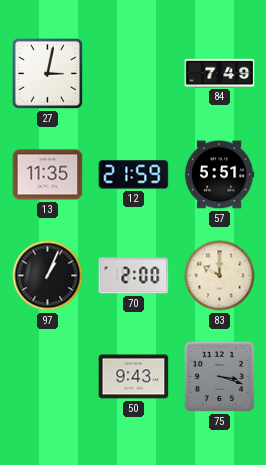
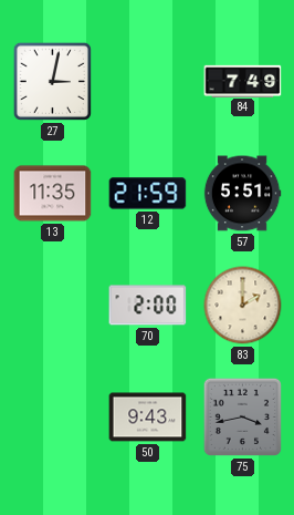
97: 1:04 -> none (48, 276)
83: 10:00 -> 2:00 (243, 306)
75: 3:18 -> 3:43 (242, 416)
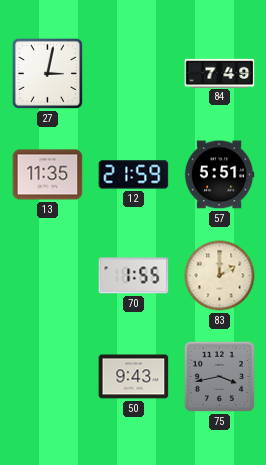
70: 2:00 -> 1:55 (134, 276)
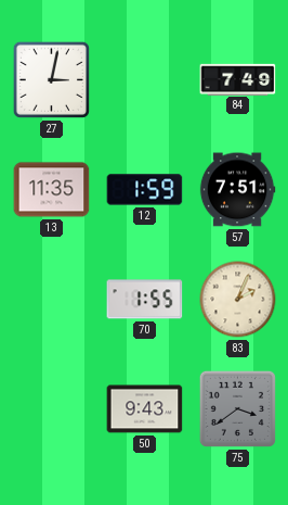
12: 21:59 -> 1:59 (145, 190)
57: 5:51 -> 7:51 (237, 190)
83: 2:00 -> 2:04 (238, 300)
75: 3:43 -> 3:39 (237, 408)
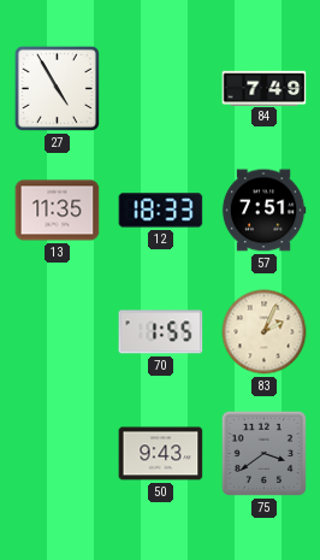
27: 3:02 -> 4:55 (57, 88)
12: 1:59 -> 18:33 (161, 211)
